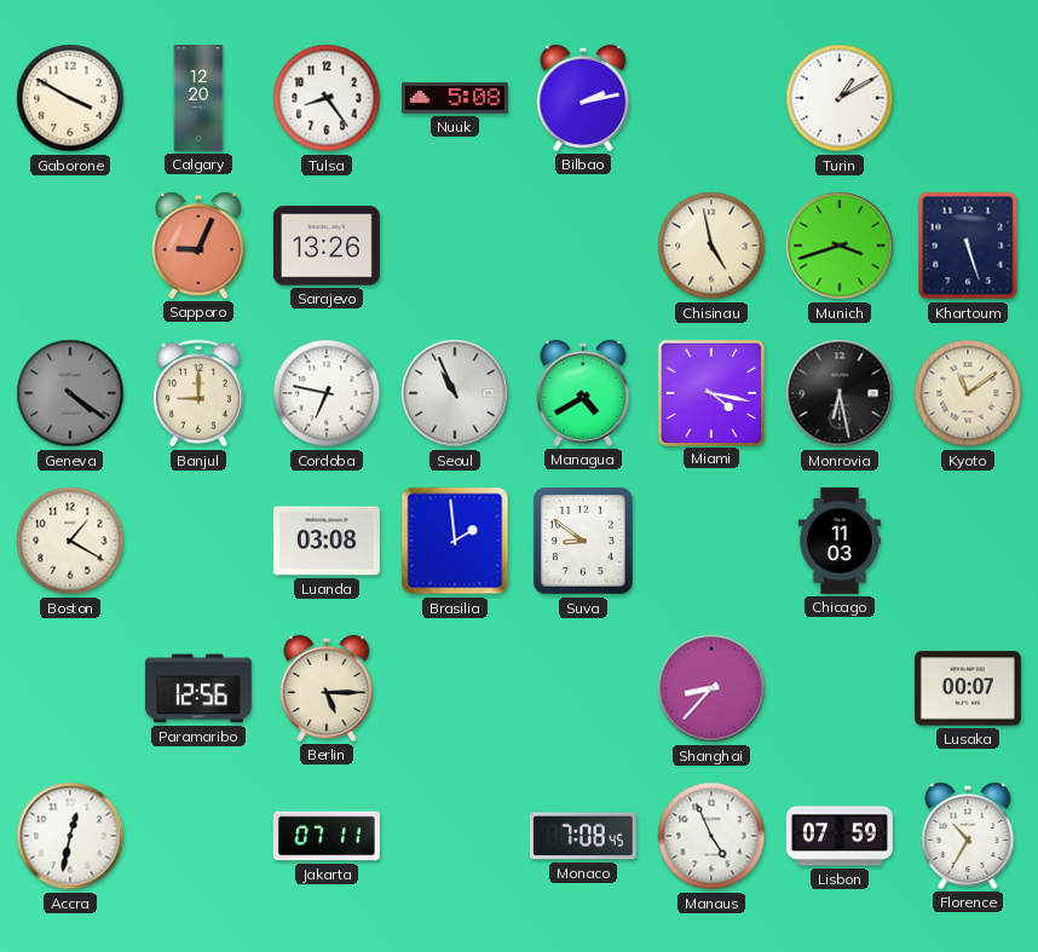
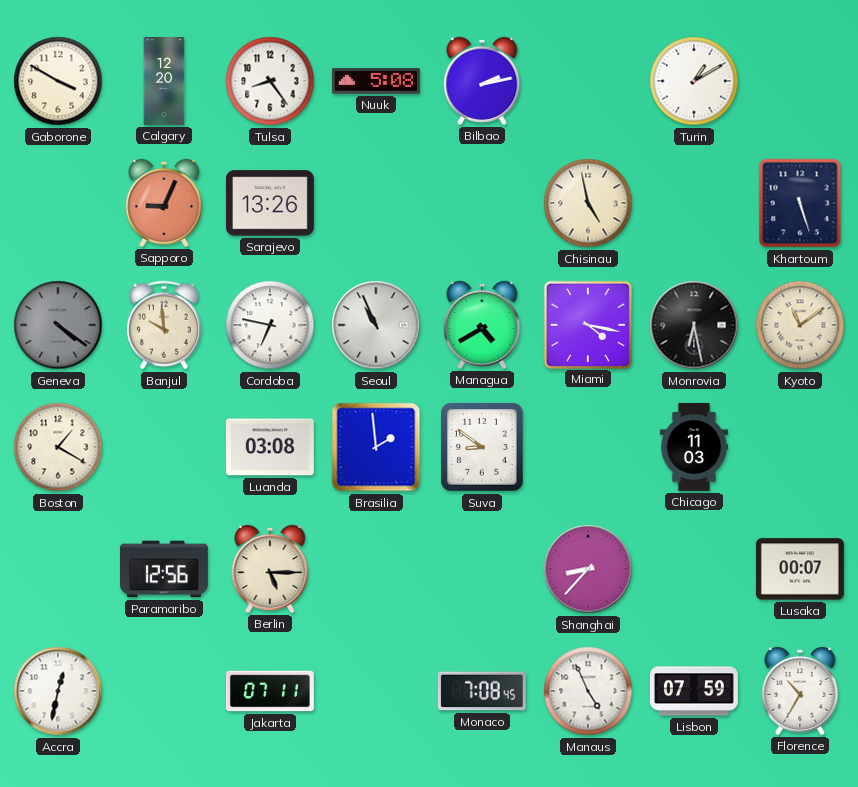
Munich: 3:42 -> none (840, 246)
Banjul: 9:00 -> 9:59 (164, 325)
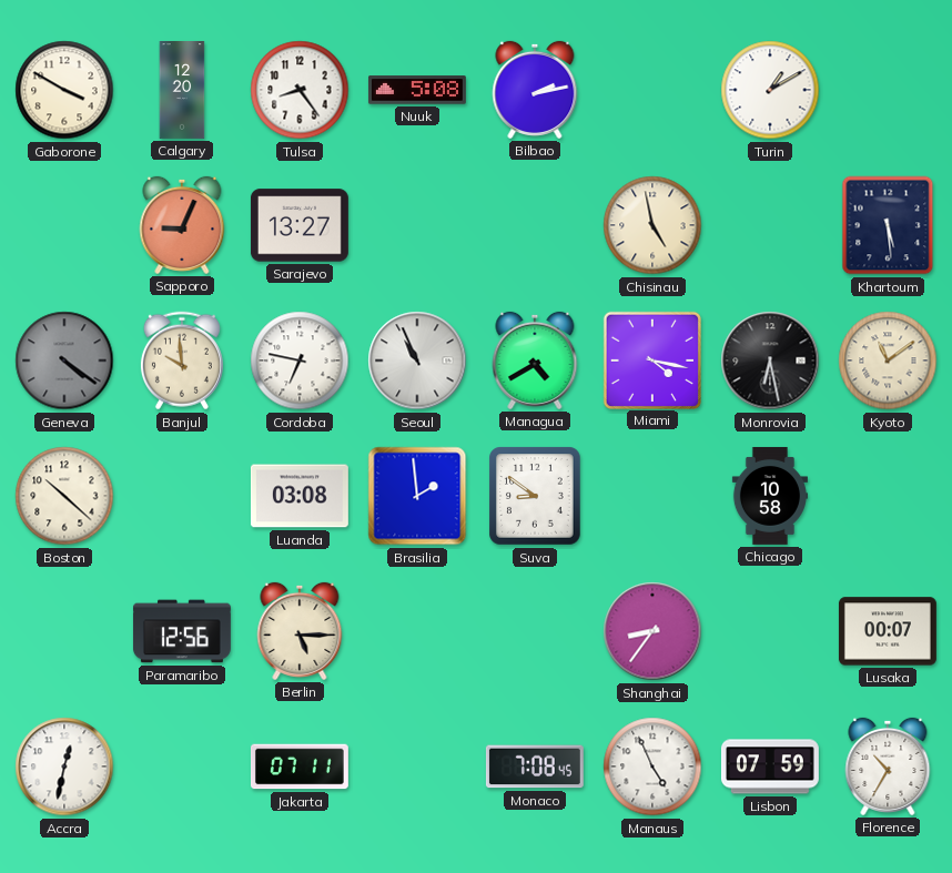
Sarajevo: 13:26 -> 13:27 (300, 225)
Khartoum: 5:27 -> 5:29 (888, 225)
Boston: 1:20 -> 10:22 (64, 496)
Chicago: 11:03 -> 10:58 (770, 496)
Shanghai: 8:37 -> 8:36 (652, 631)
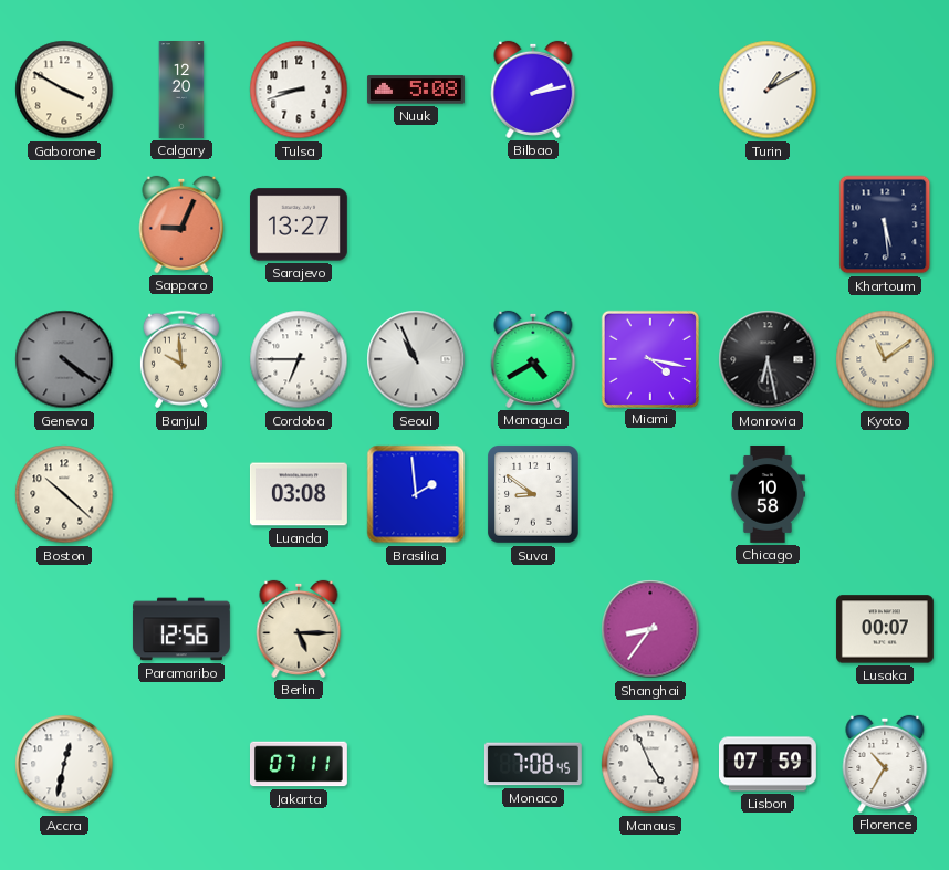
Tulsa: 8:24 -> 8:42 (299, 90)
Chisinau: 4:58 -> none (652, 225)
Cordoba: 6:47 -> 6:45 (299, 359)
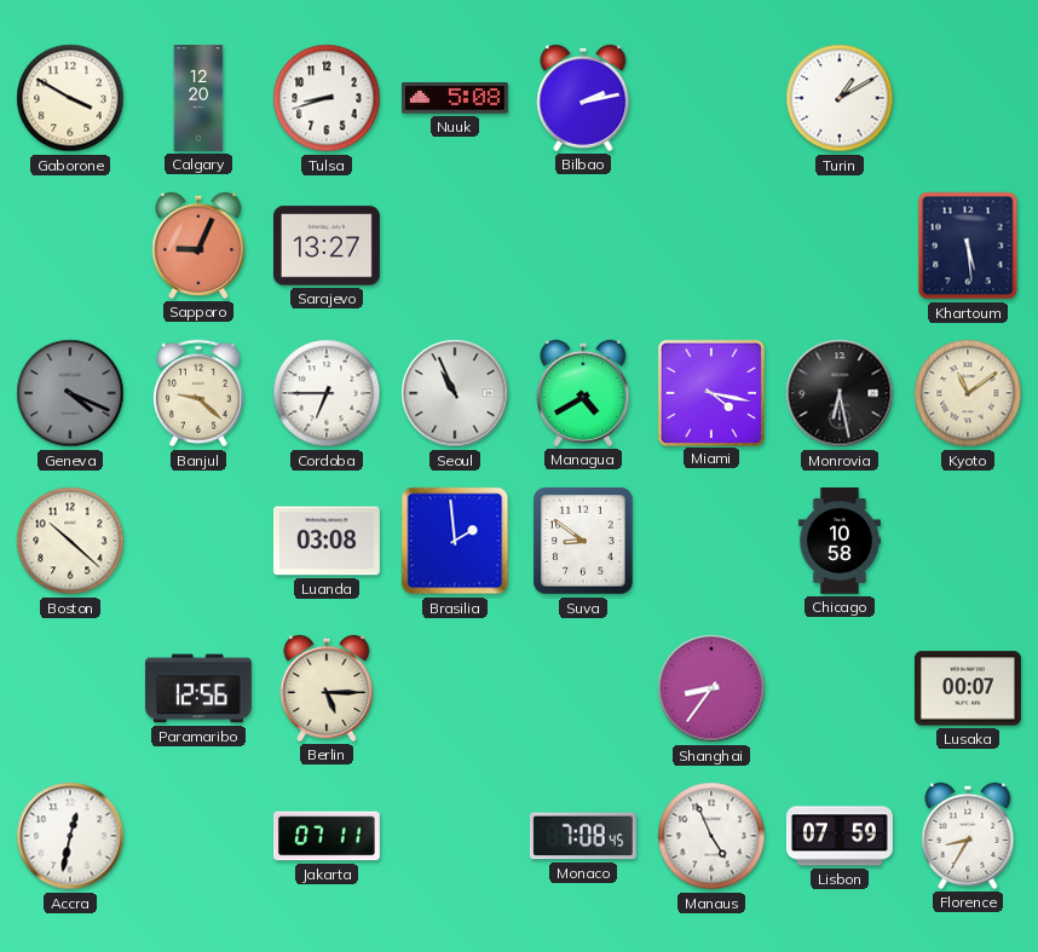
Geneva: 4:21 -> 4:19 (70, 393)
Banjul: 9:59 -> 9:22 (198, 393)
Florence: 10:35 -> 8:35 (968, 836)
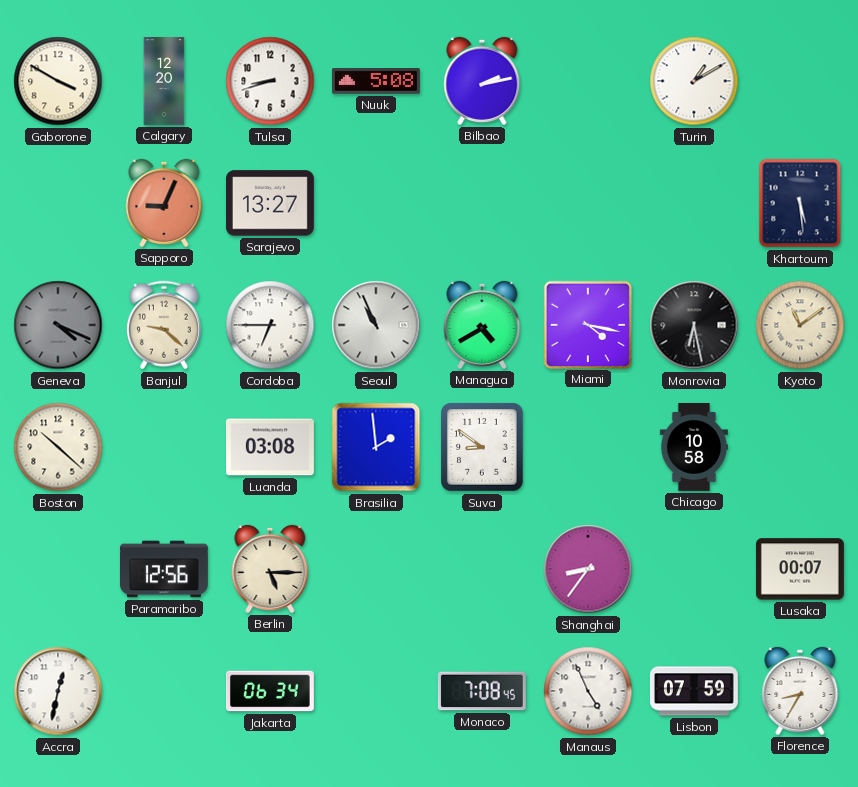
Jakarta: 07:11 -> 06:34 (270, 691)
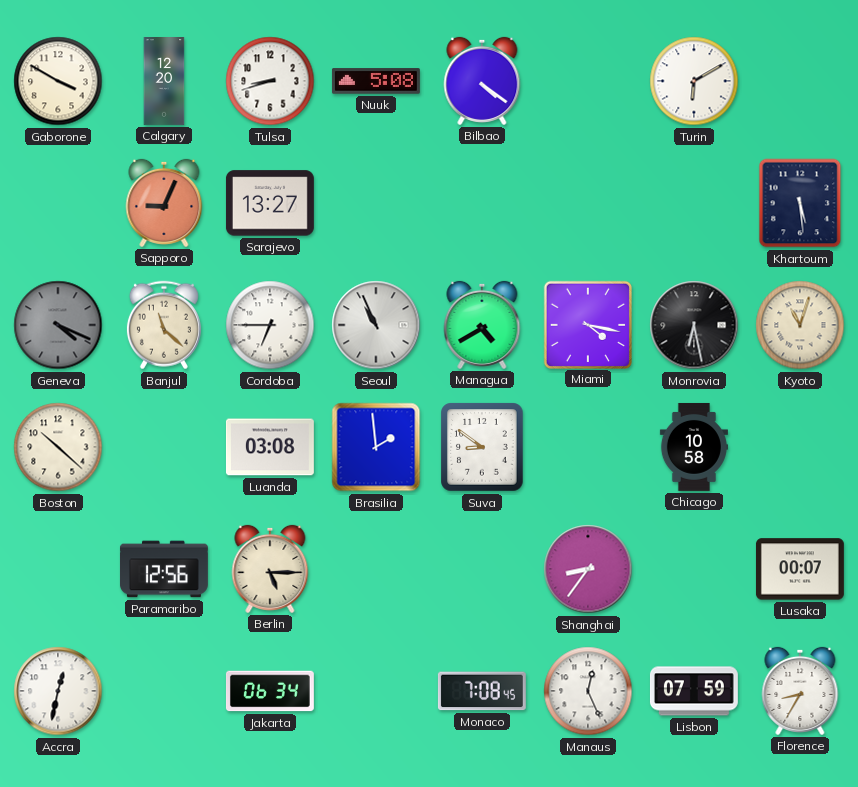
Bilbao: 2:13 -> 4:21 (482, 81)
Turin: 1:10 -> 6:10 (694, 81)
Banjul: 9:22 -> 11:22 (164, 325)
Kyoto: 11:09 -> 11:03 (800, 325)
Manaus: 4:56 -> 12:26 (588, 691)
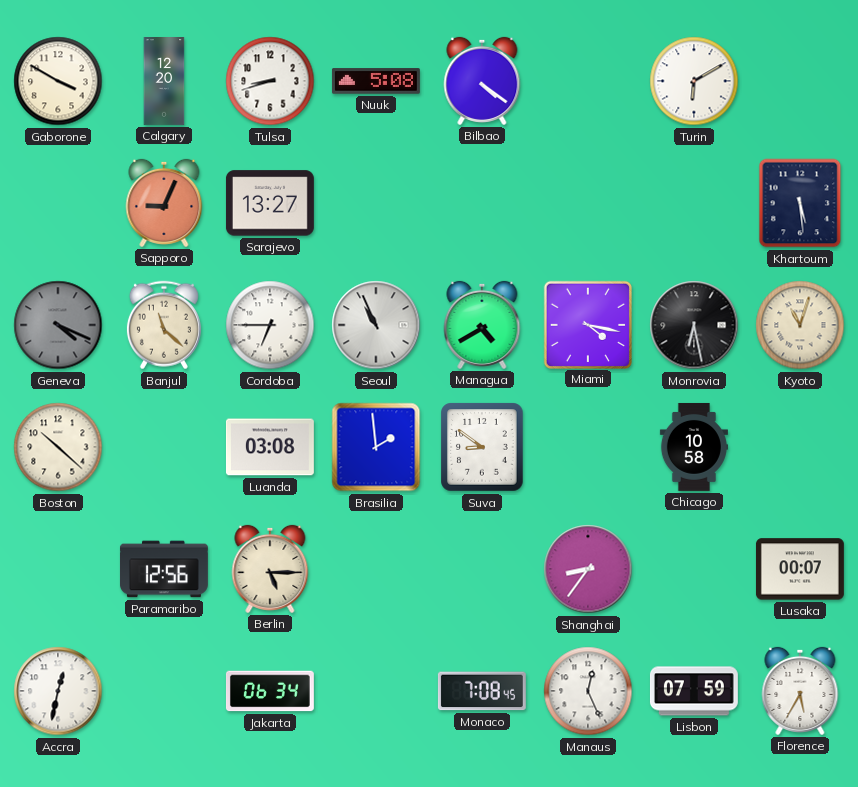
Florence: 8:35 -> 5:35 (800, 691)
